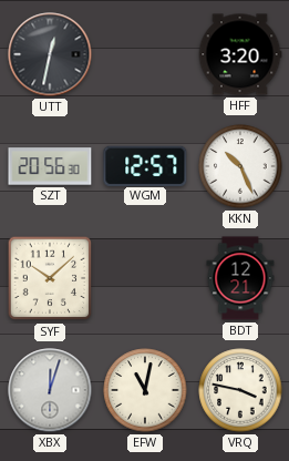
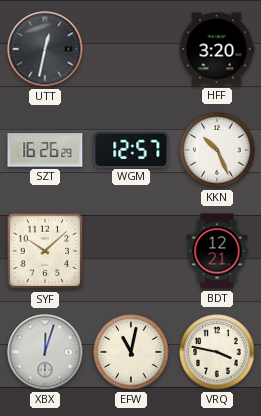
SZT: 20:56 -> 16:26 (45, 150)
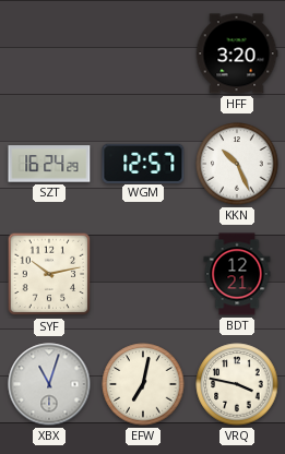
UTT: 12:32 -> none (45, 49)
SZT: 16:26 -> 16:24 (49, 164)
SYF: 10:08 -> 10:13 (49, 274)
XBX: 12:03 -> 11:03 (49, 384)
EFW: 11:02 -> 7:02 (143, 384)
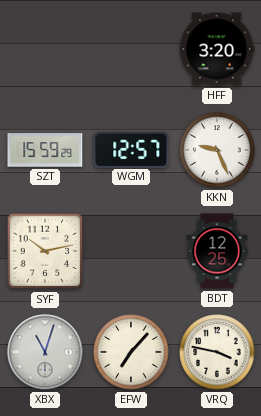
SZT: 16:24 -> 15:59 (45, 150)
KKN: 10:26 -> 9:26 (217, 150)
BDT: 12:21 -> 12:25 (217, 251)
EFW: 7:02 -> 7:07 (131, 352)
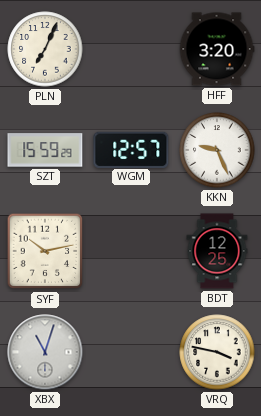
PLN: none -> 7:04 (45, 49)
EFW: 7:07 -> none (131, 352)
